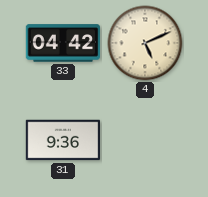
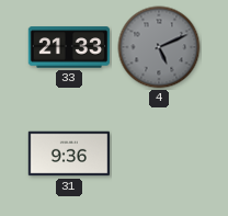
33: 04:42 -> 21:33 (69, 47)
4 dial: cream -> grey (159, 47)
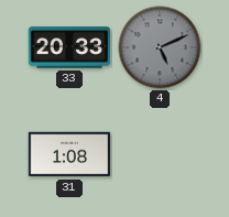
33: 21:33 -> 20:33 (69, 47)
31: 9:36 -> 1:08 (69, 154)
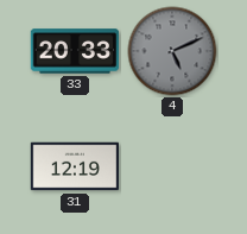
31: 1:08 -> 12:19 (75, 166)
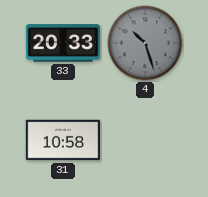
4: 5:11 -> 10:27 (145, 43)
31: 12:19 -> 10:58 (63, 140)
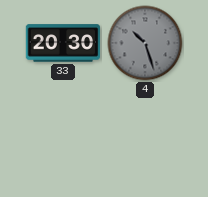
33: 20:33 -> 20:30 (63, 43)
31: 10:58 -> none (63, 140)
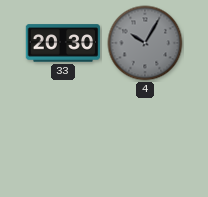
4: 10:27 -> 10:05 (145, 43)
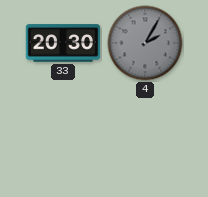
4: 10:05 -> 2:05 (145, 43)
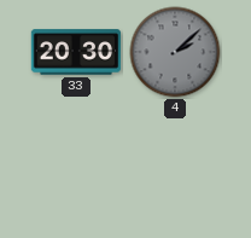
4: 2:05 -> 2:08 (175, 52)
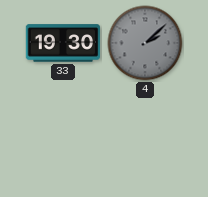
33: 20:30 -> 19:30 (63, 43)
